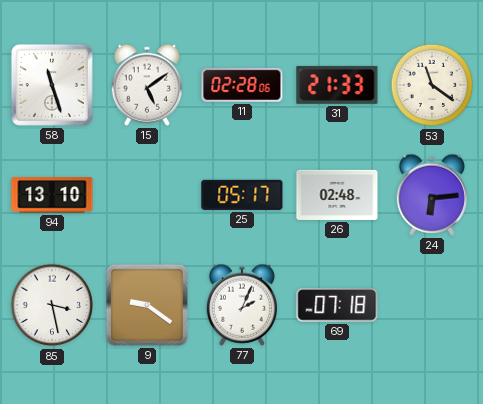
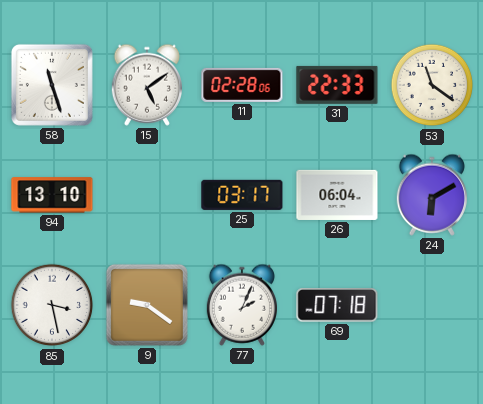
31: 21:33 -> 22:33 (337, 85)
25: 05:17 -> 03:17 (242, 195)
26: 02:48 -> 06:04 (337, 195)
24: 6:14 -> 6:10 (431, 195)
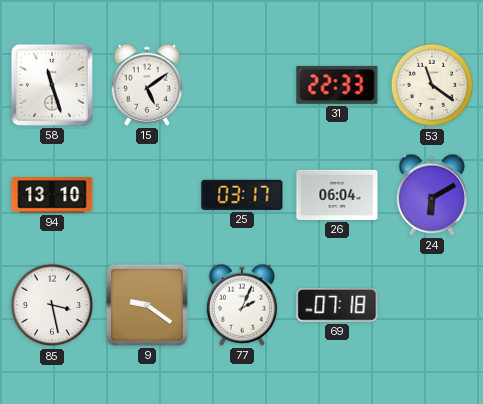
11: 02:28 -> none (242, 85)
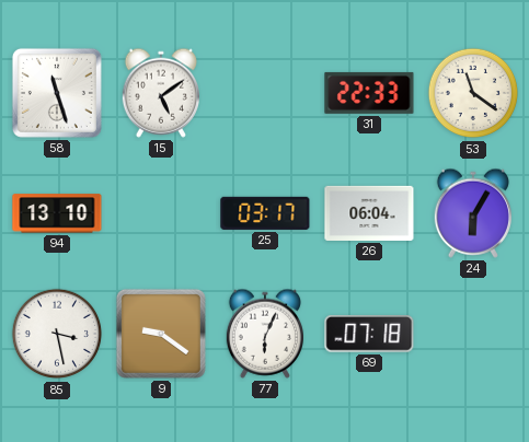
24: 6:10 -> 6:05 (472, 213)
77: 2:04 -> 6:04 (264, 334)
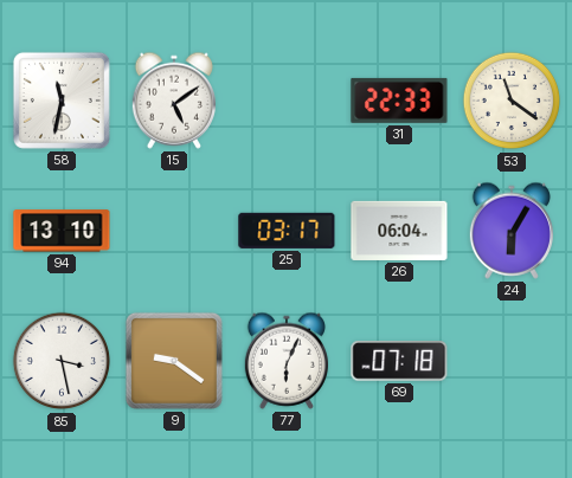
58: 11:27 -> 11:32 (62, 101)
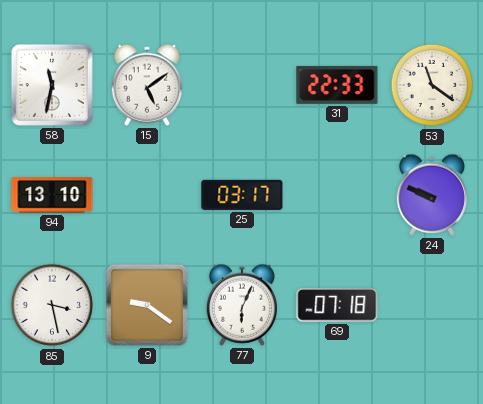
26: 06:04 -> none (399, 231)
24: 6:05 -> 9:49 (431, 195)
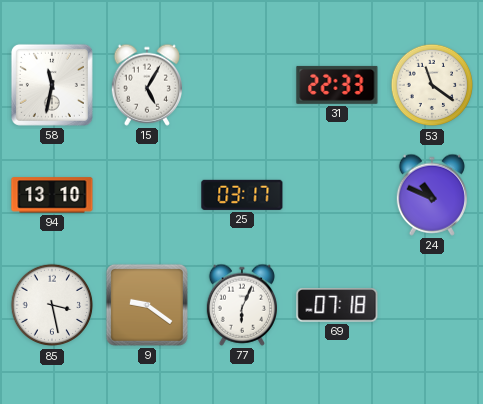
15: 5:09 -> 5:05 (146, 85)
24: 9:49 -> 10:49 (431, 195)
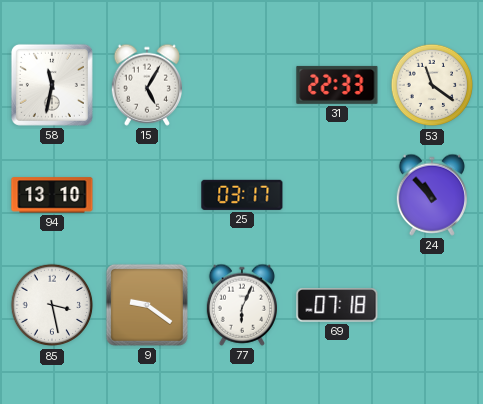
24: 10:49 -> 10:53 (431, 195)
